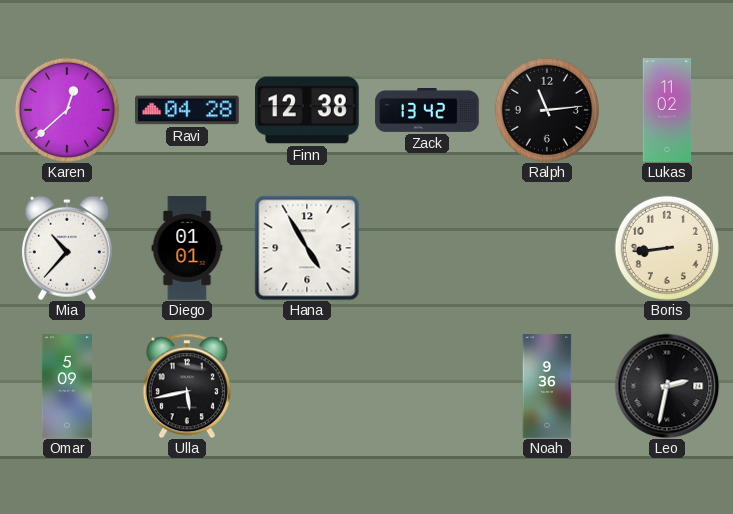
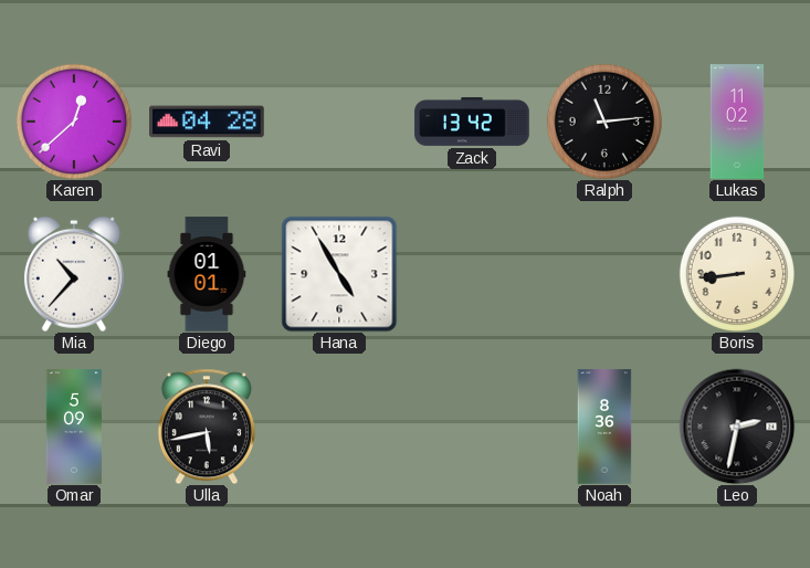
Finn: 12:38 -> none (307, 110)
Noah: 9:36 -> 8:36 (604, 427)
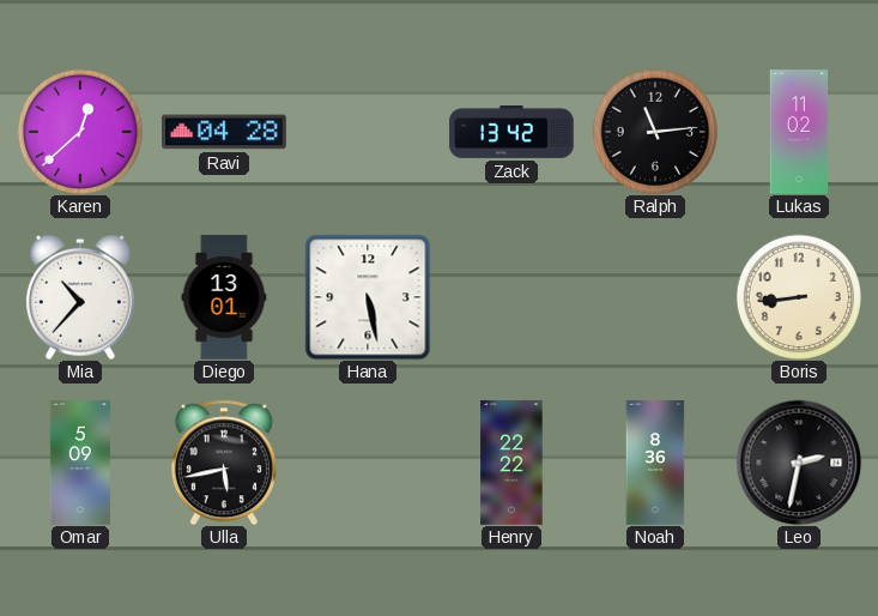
Diego: 01:01 -> 13:01 (224, 297)
Hana: 4:55 -> 5:28 (368, 297)
Henry: none -> 22:22 (511, 463)
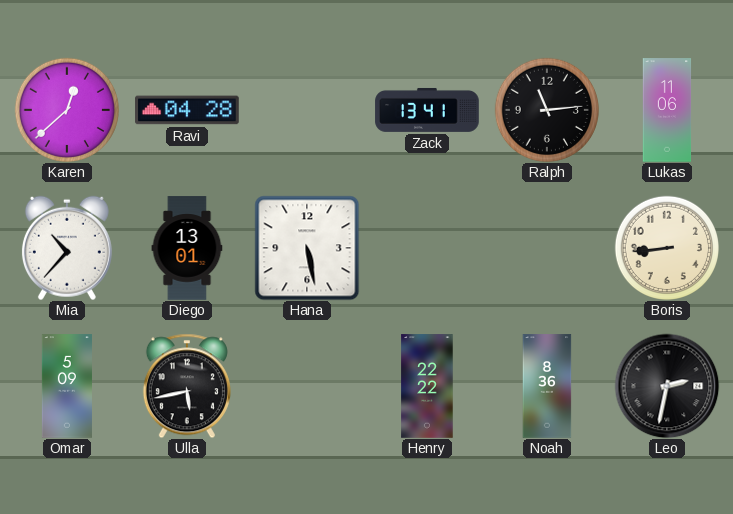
Zack: 13:42 -> 13:41 (427, 110)
Lukas: 11:02 -> 11:06 (667, 110)
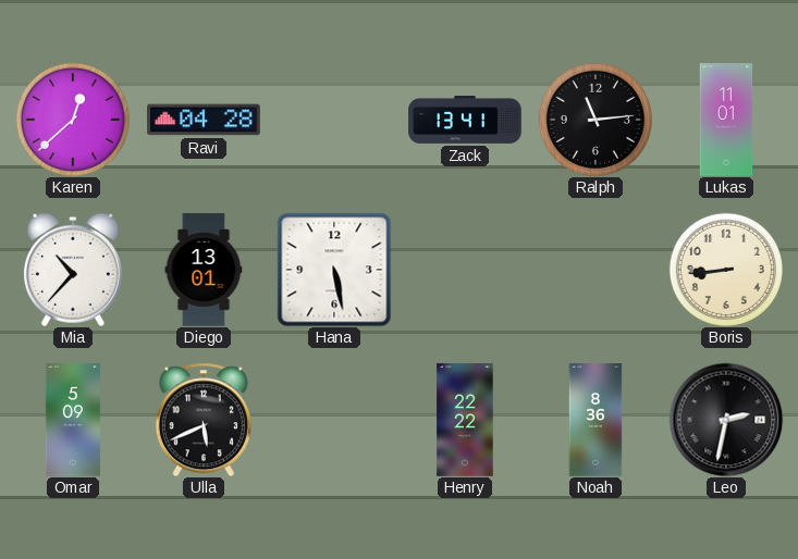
Lukas: 11:06 -> 11:01 (726, 120)
Ulla: 5:43 -> 5:41 (204, 420)
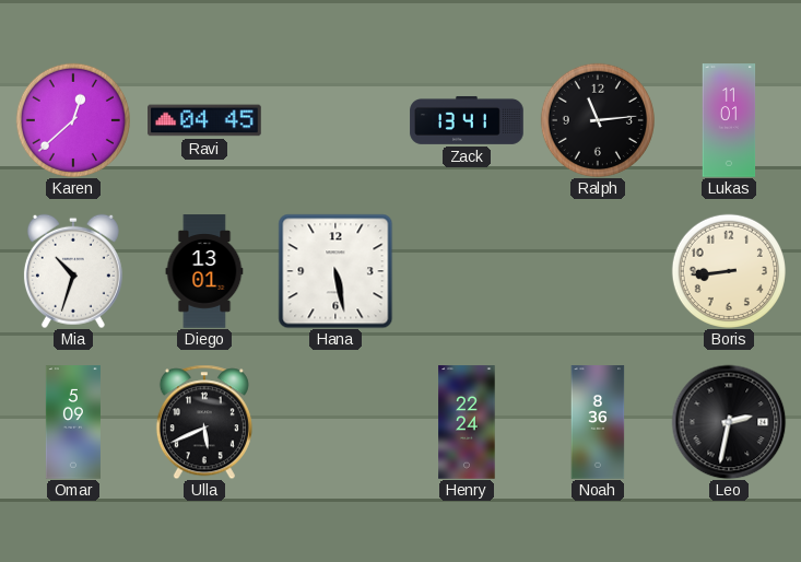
Ravi: 04:28 -> 04:45 (204, 120)
Mia: 10:37 -> 10:33 (73, 271)
Henry: 22:22 -> 22:24 (467, 422)
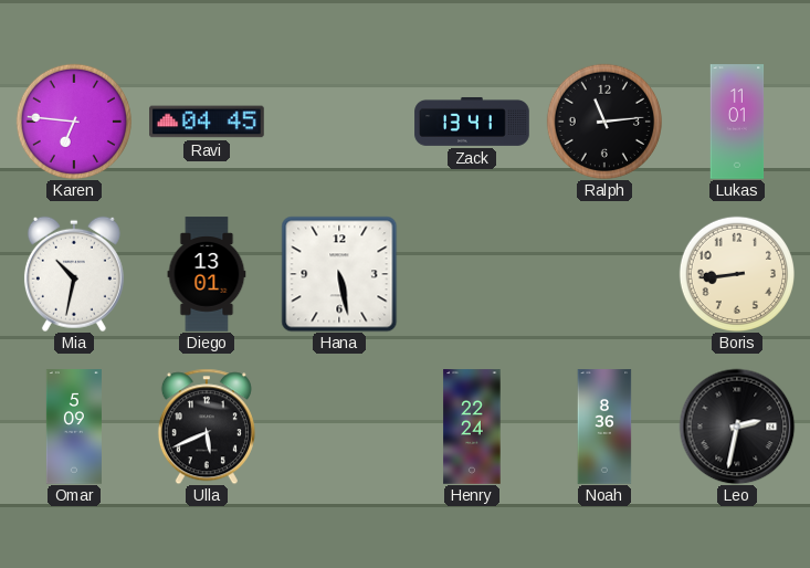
Karen: 12:38 -> 6:46 (74, 122)
Mia: 10:33 -> 10:32 (74, 274)
